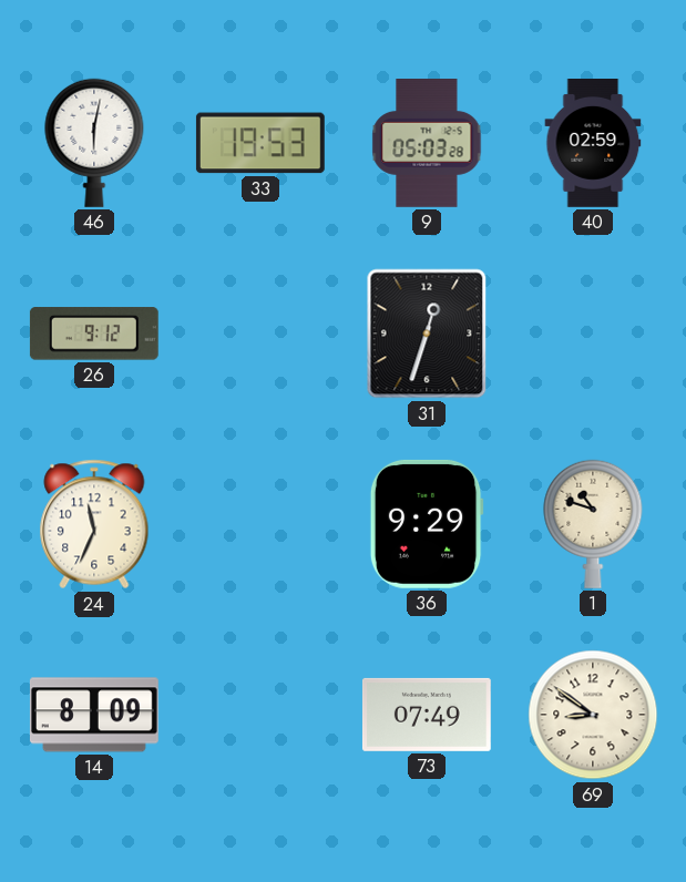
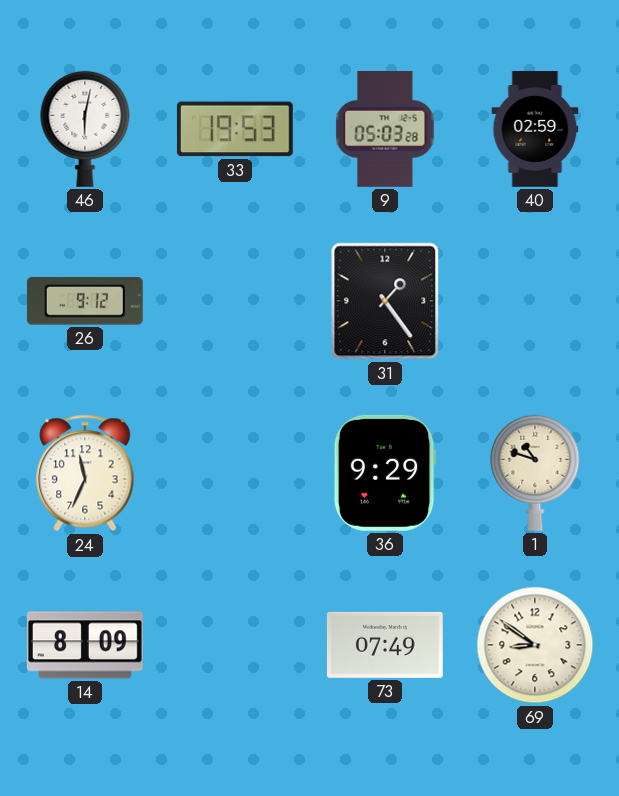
31: 12:33 -> 1:24 (385, 301)
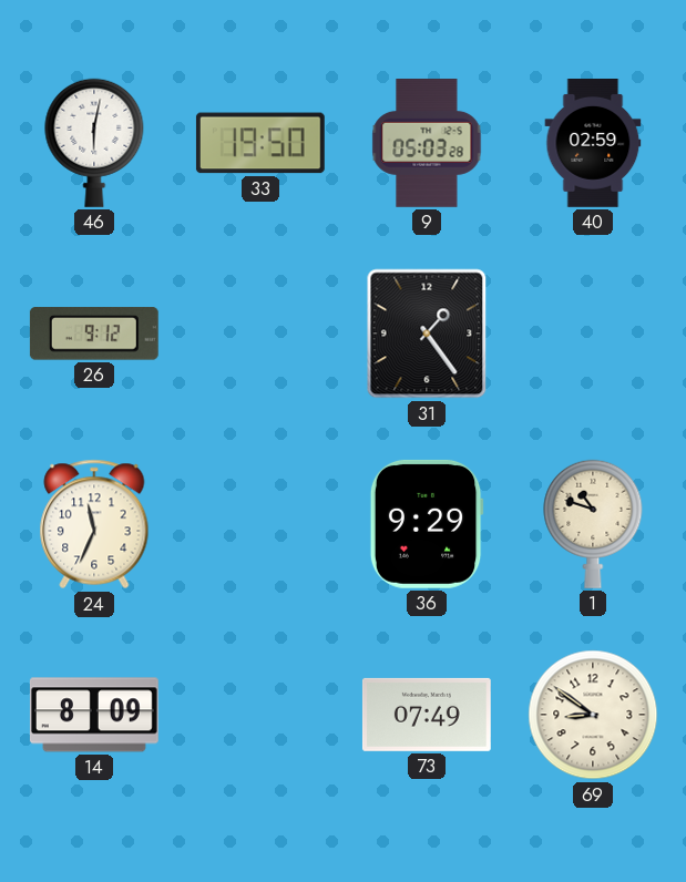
33: 19:53 -> 19:50 (260, 143)
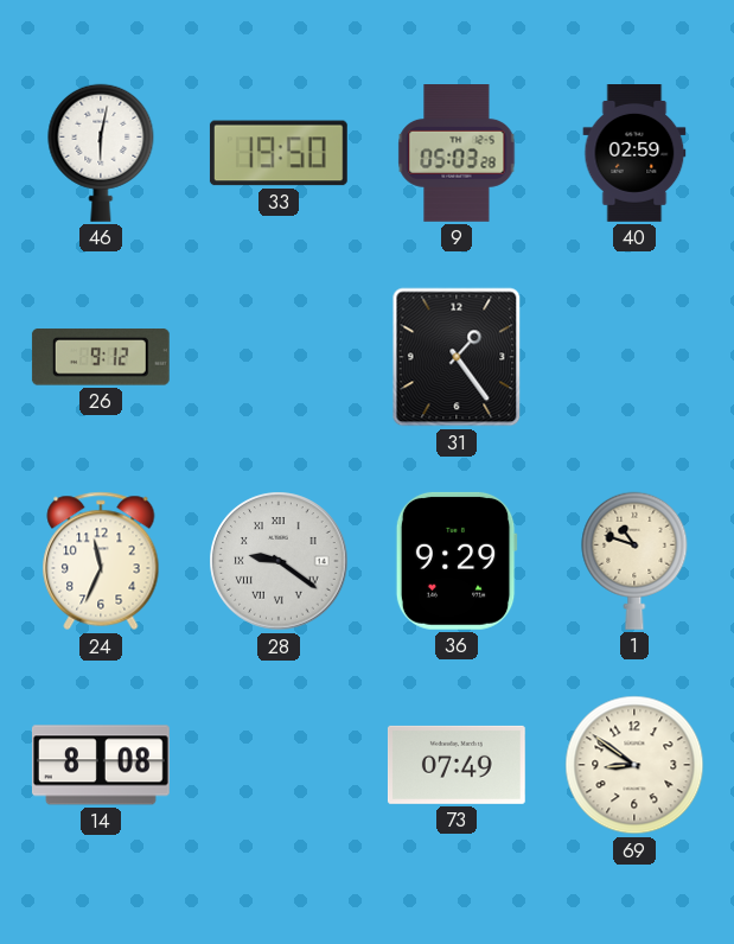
28: none -> 9:21 (279, 561)
14: 8:09 -> 8:08 (101, 765)
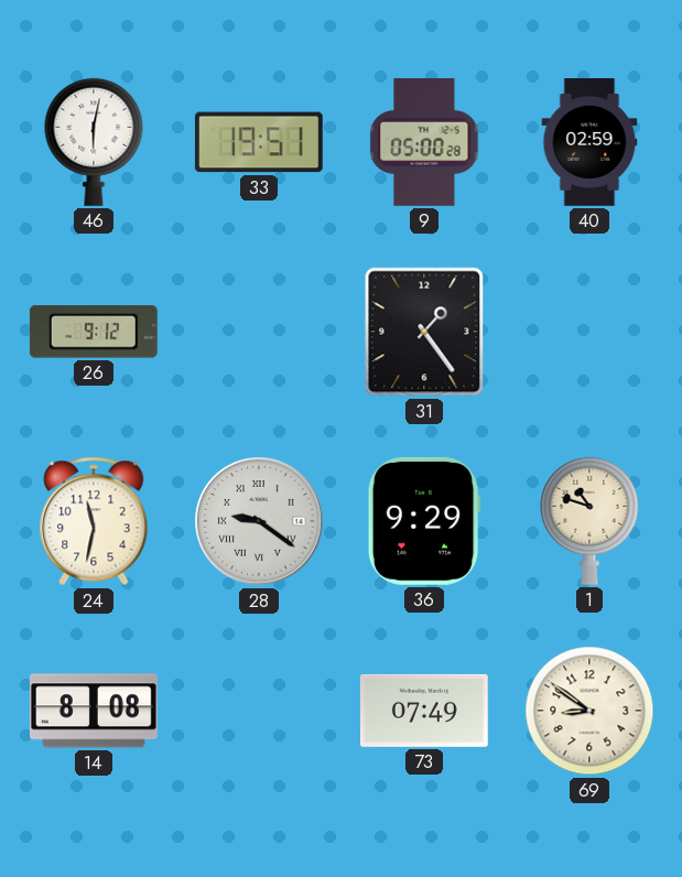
33: 19:50 -> 19:51 (259, 142)
9: 05:03 -> 05:00 (424, 143)
24: 11:34 -> 11:32 (94, 521)
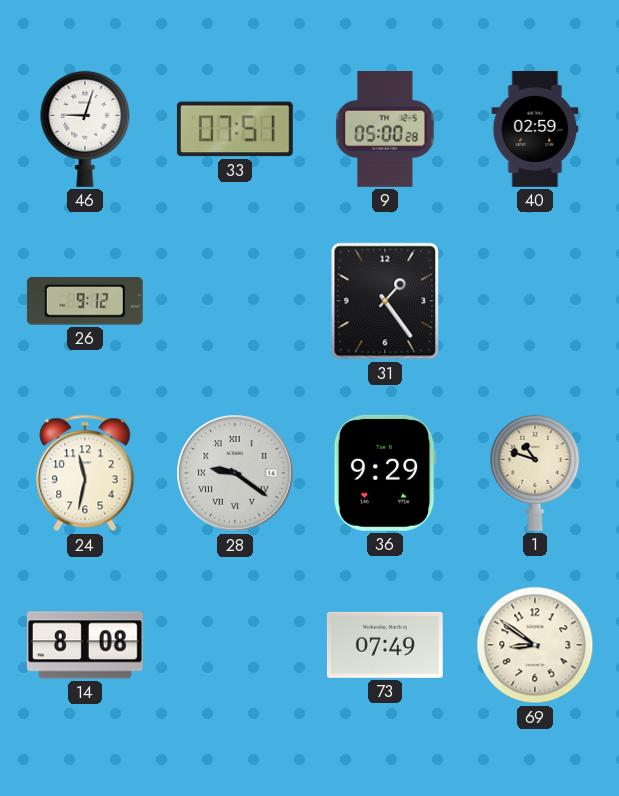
46: 6:02 -> 9:03 (85, 129)
33: 19:51 -> 07:51 (235, 129)
